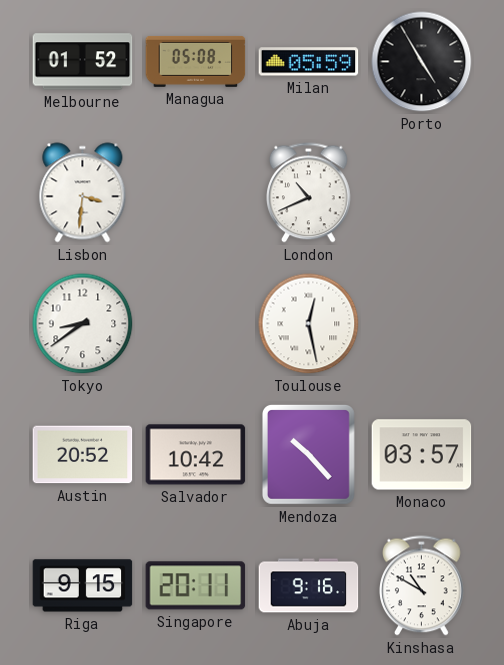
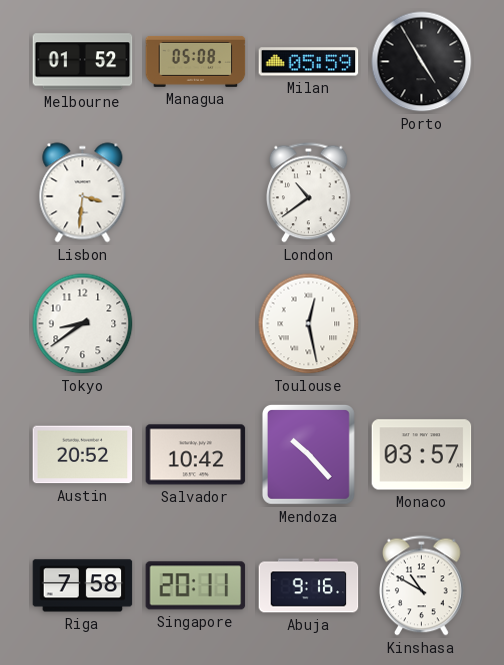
London: 10:41 -> 10:39 (309, 193)
Riga: 9:15 -> 7:58 (83, 586)
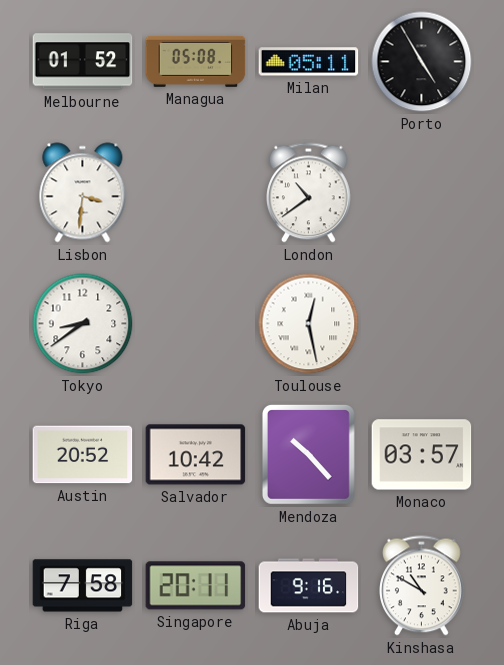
Milan: 05:59 -> 05:11 (309, 62)
